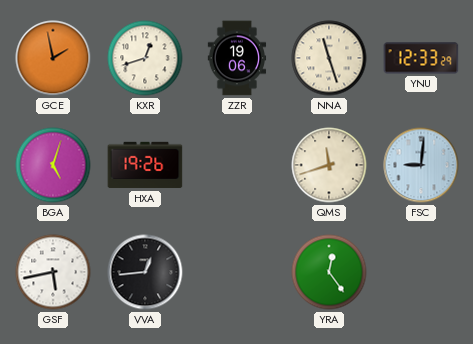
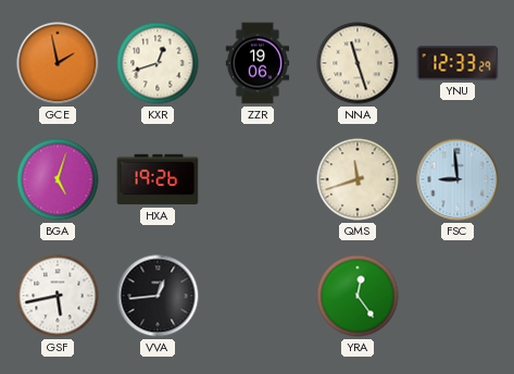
FSC: 9:01 -> 8:59 (457, 179)
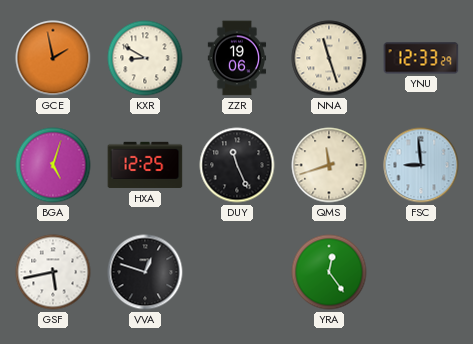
KXR: 12:42 -> 8:50 (145, 58)
HXA: 19:26 -> 12:25 (145, 165)
DUY: none -> 11:26 (237, 165)
VVA: 12:44 -> 12:48 (145, 272)
